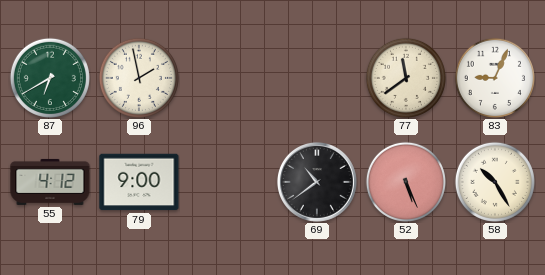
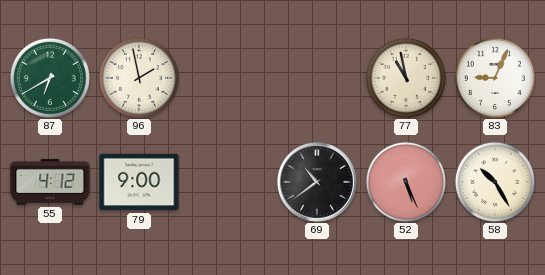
77: 11:39 -> 10:58 (406, 78)
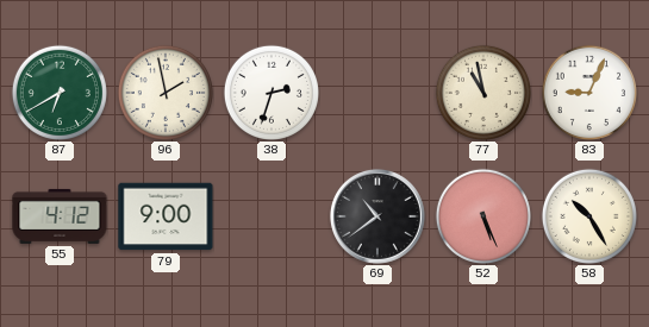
38: none -> 2:33 (272, 93)
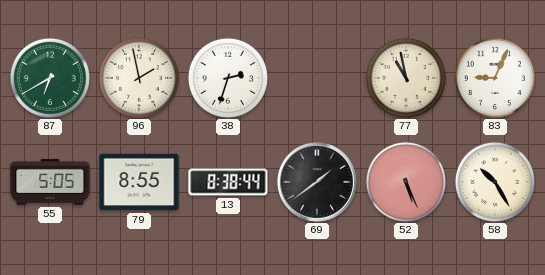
55: 4:12 -> 5:05 (50, 182)
79: 9:00 -> 8:55 (139, 182)
13: none -> 8:38 (228, 182)
69: 10:39 -> 1:39 (317, 182)
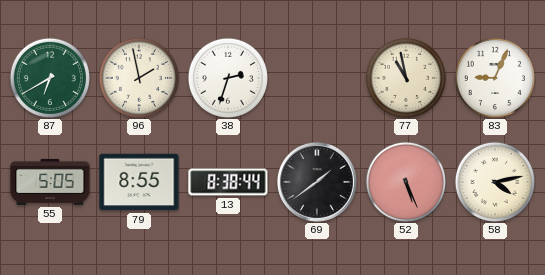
58: 10:25 -> 4:13 (495, 182)
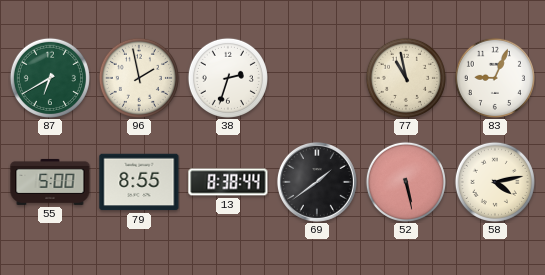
55: 5:05 -> 5:00 (50, 182)
52: 5:26 -> 5:28 (406, 182)
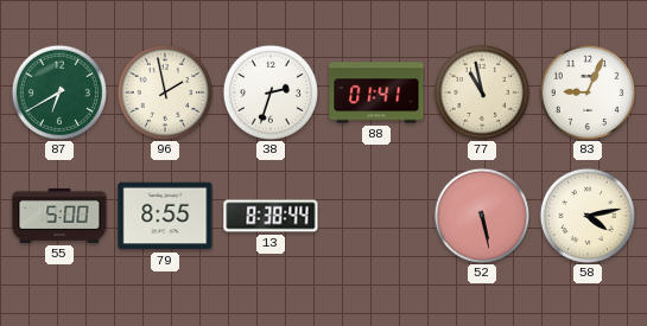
88: none -> 01:41 (376, 92)
69: 1:39 -> none (317, 182)
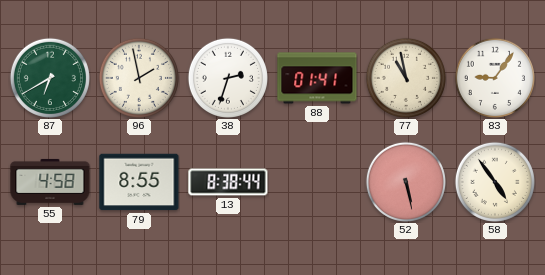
83: 9:04 -> 9:06 (495, 78)
55: 5:00 -> 4:58 (50, 182)
58: 4:13 -> 4:54 (495, 182)
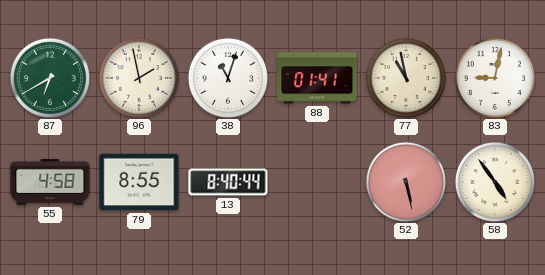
38: 2:33 -> 11:03 (228, 78)
83: 9:06 -> 9:02 (495, 78)
13: 8:38 -> 8:40 (228, 182)
